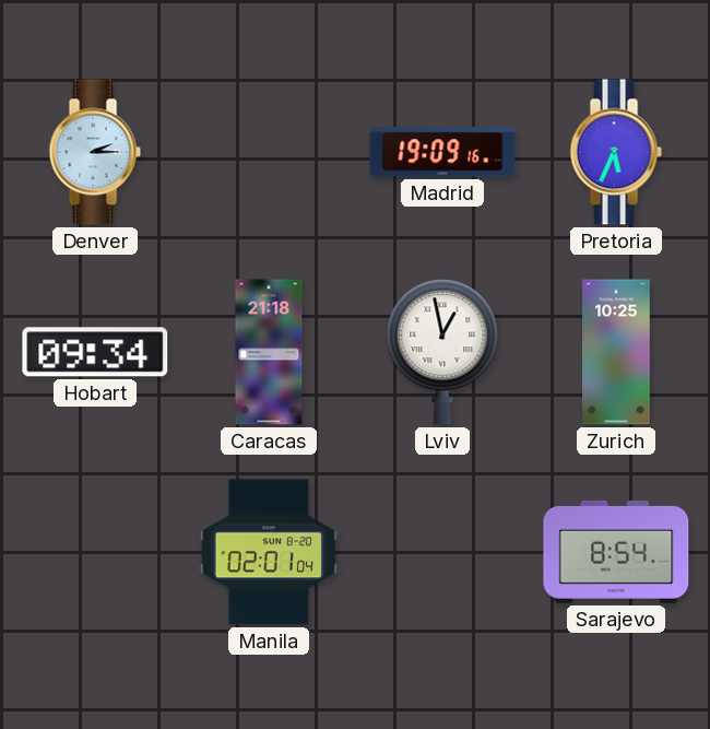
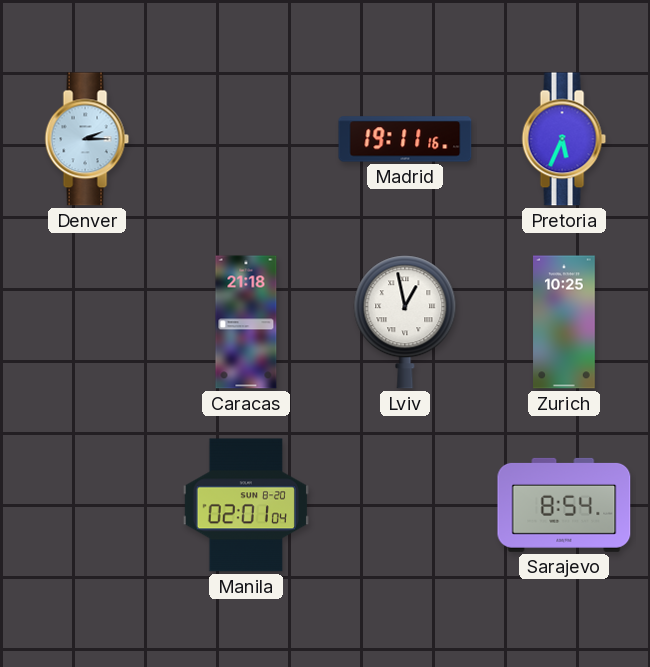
Madrid: 19:09 -> 19:11 (405, 139)
Hobart: 09:34 -> none (95, 352)
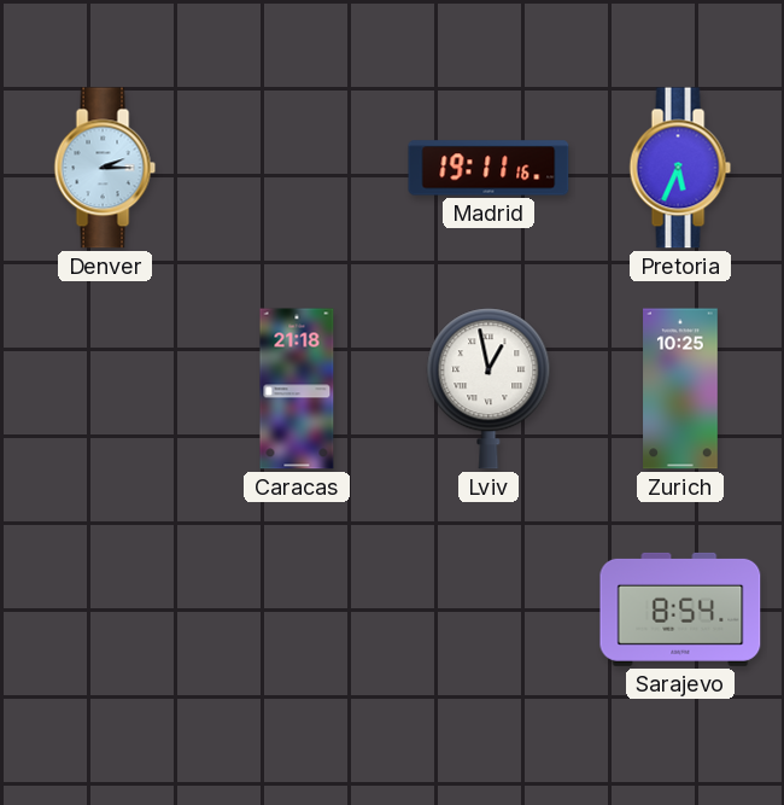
Manila: 02:01 -> none (246, 505)
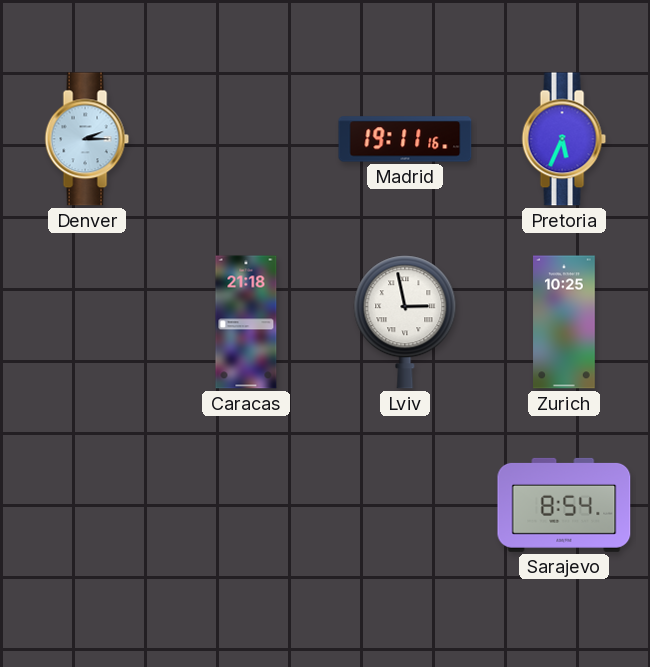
Lviv: 12:58 -> 2:58 (405, 322)
